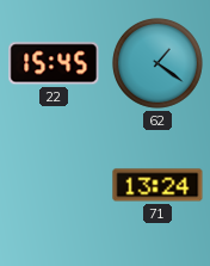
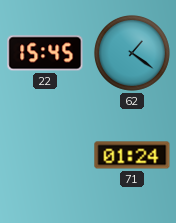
71: 13:24 -> 01:24 (132, 155)
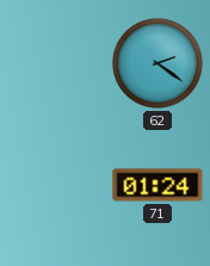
22: 15:45 -> none (45, 53)
62: 1:21 -> 2:21 (157, 63)
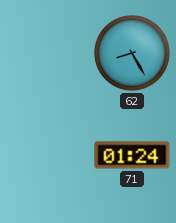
62: 2:21 -> 8:25 (132, 53)
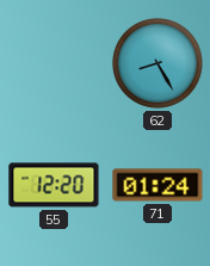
55: none -> 12:20 (54, 185)
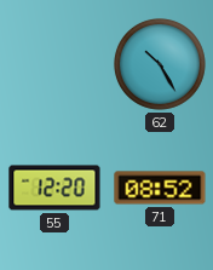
62: 8:25 -> 10:25 (160, 64)
71: 01:24 -> 08:52 (160, 188)
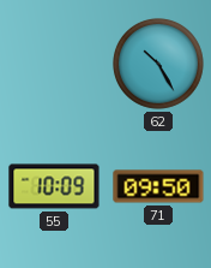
55: 12:20 -> 10:09 (54, 186)
71: 08:52 -> 09:50 (158, 186)
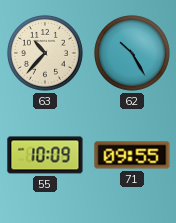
63: none -> 10:37 (45, 53)
71: 09:50 -> 09:55 (132, 155)
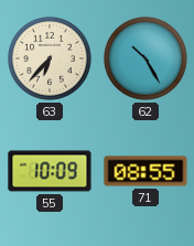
63: 10:37 -> 6:37 (50, 58)
71: 09:55 -> 08:55 (145, 171)
